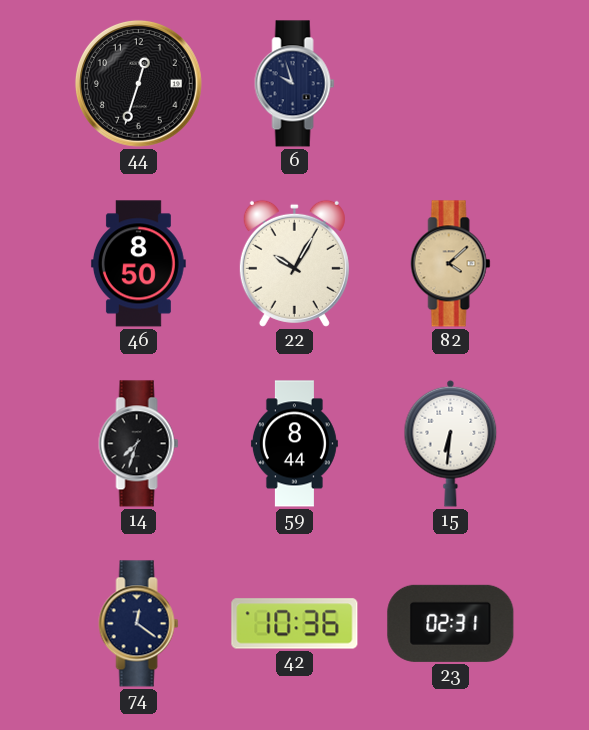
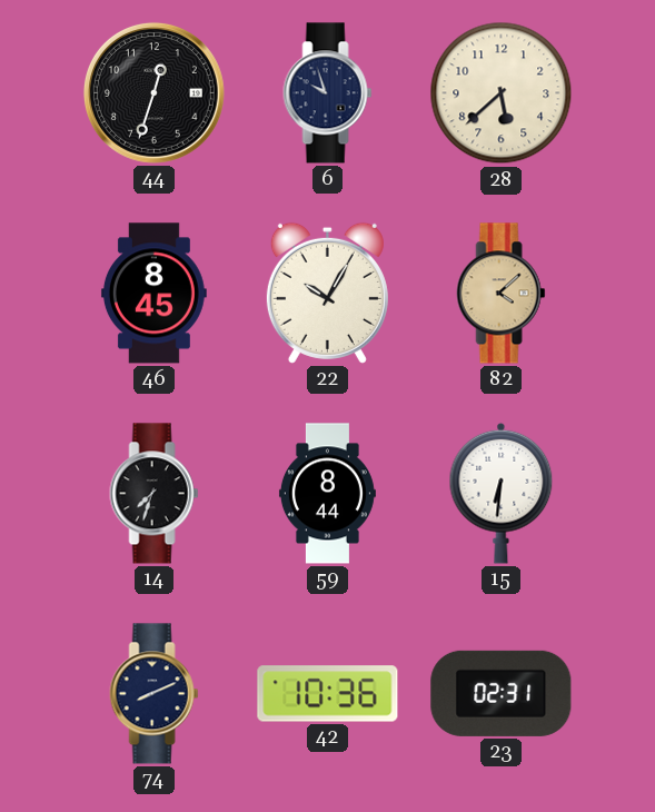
28: none -> 5:38 (502, 93)
46: 8:50 -> 8:45 (153, 294)
74: 12:21 -> 8:11 (155, 694)
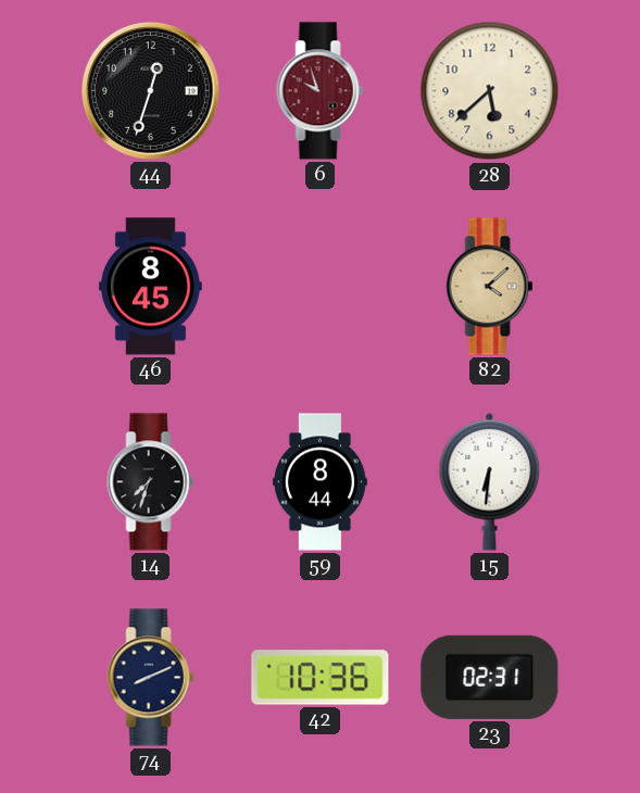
6 dial: navy -> burgundy (321, 91)
22: 10:05 -> none (327, 293)
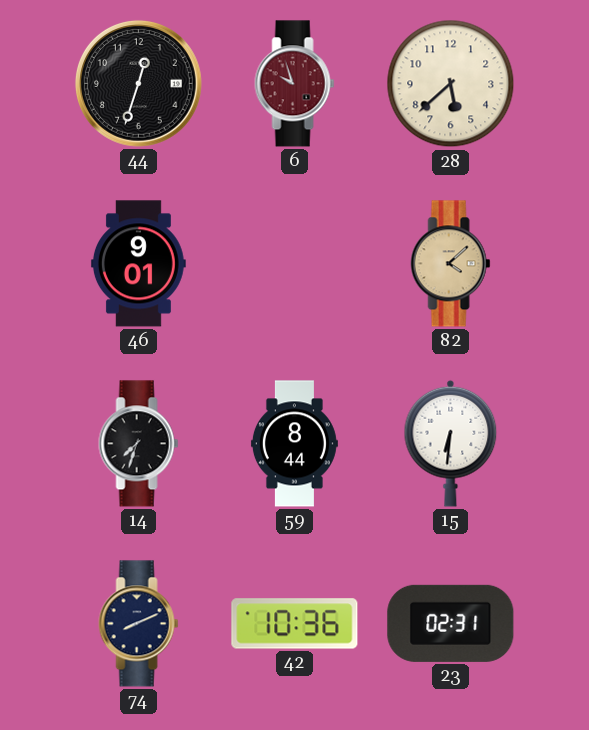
46: 8:45 -> 9:01 (138, 264)
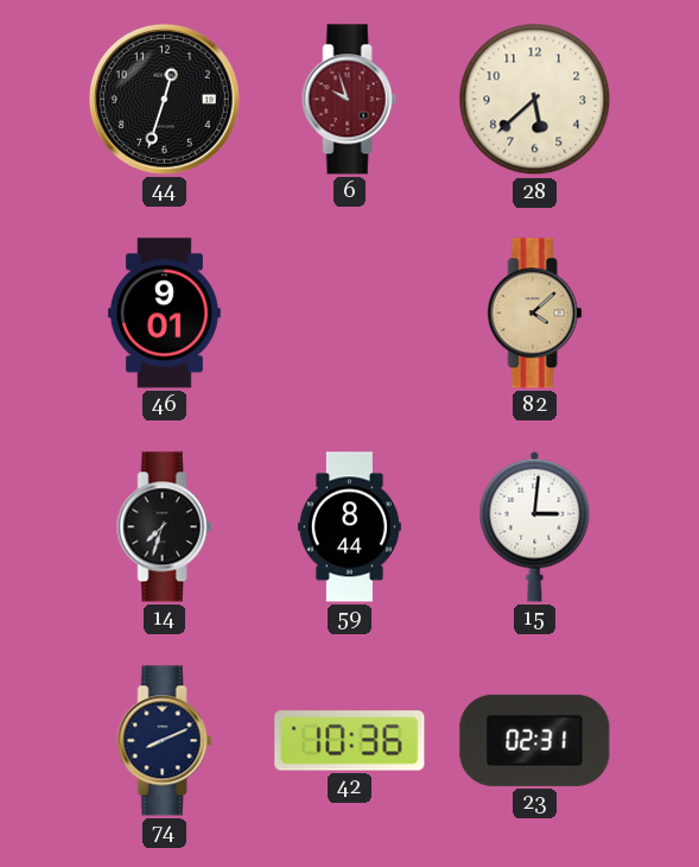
15: 6:31 -> 3:01 (535, 526)
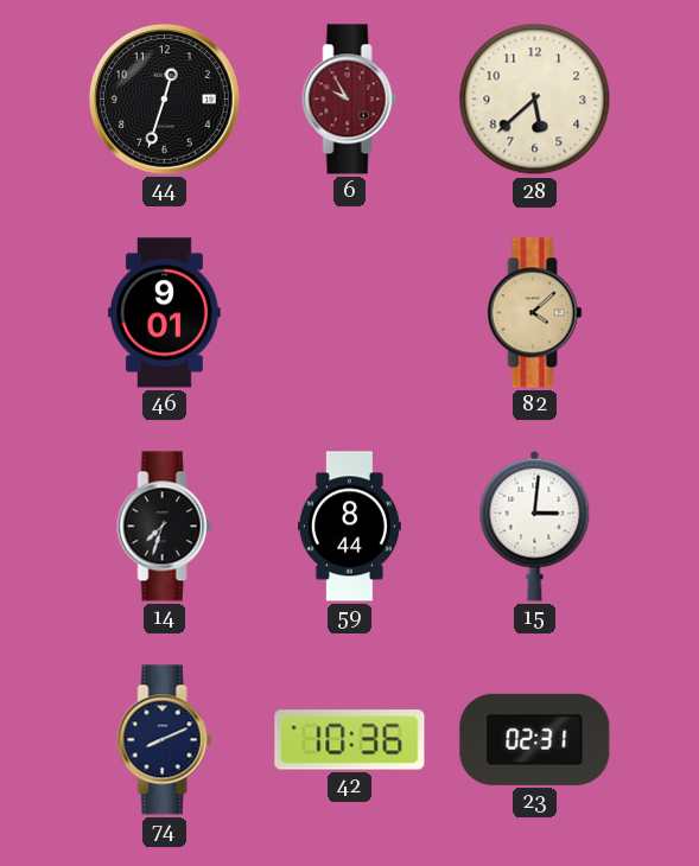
6: 9:57 -> 9:55 (350, 100)
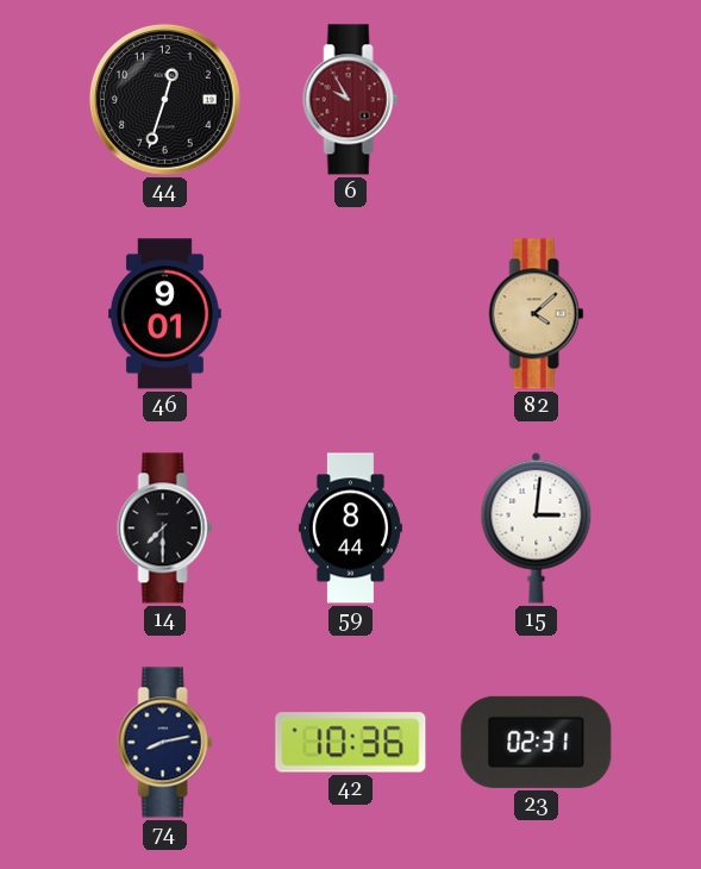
28: 5:38 -> none (535, 100)
14: 7:33 -> 7:30 (165, 529)
74: 8:11 -> 8:13 (165, 743)
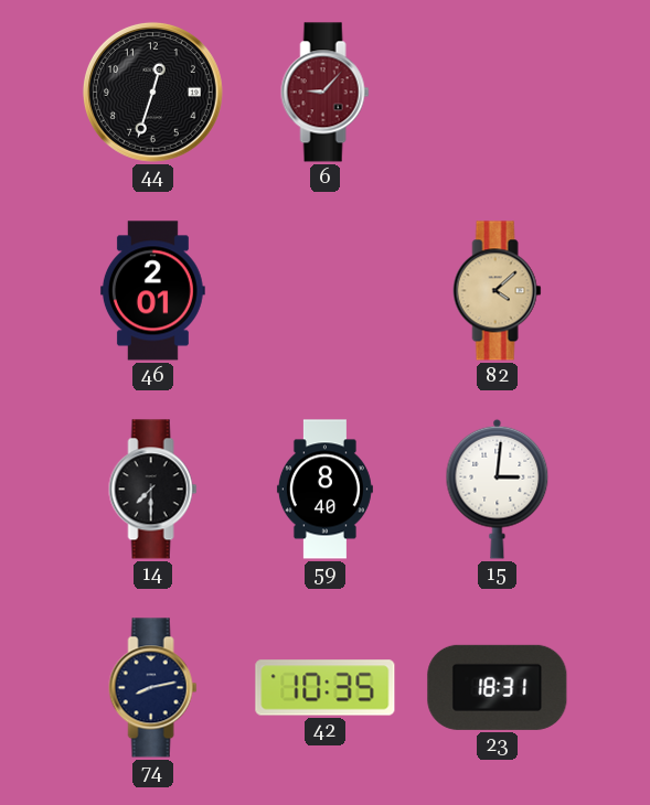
6: 9:55 -> 9:07 (326, 93)
46: 9:01 -> 2:01 (152, 291)
59: 8:44 -> 8:40 (324, 490)
42: 10:36 -> 10:35 (326, 688)
23: 02:31 -> 18:31 (498, 687)
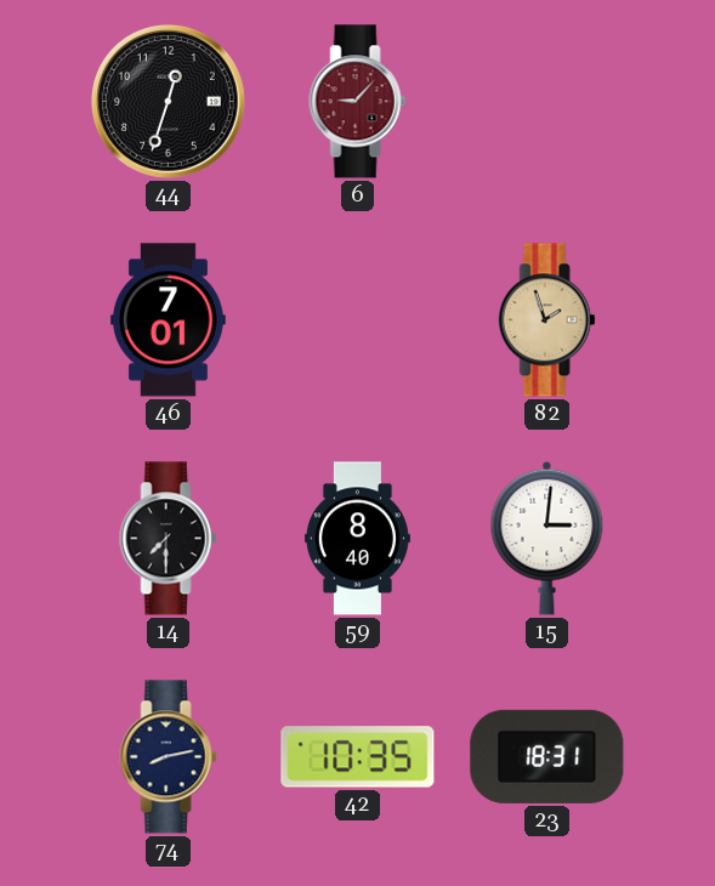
46: 2:01 -> 7:01 (168, 320)
82: 4:08 -> 1:57 (547, 320)
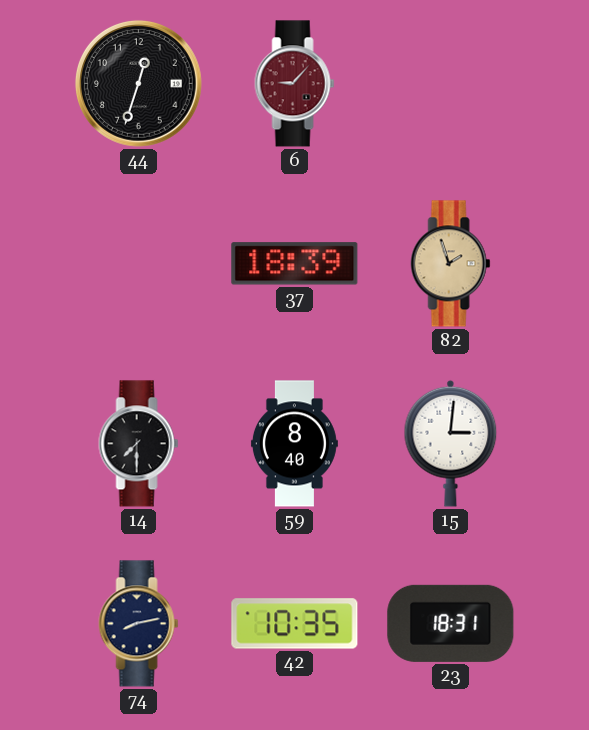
46: 7:01 -> none (168, 320)
37: none -> 18:39 (295, 264)
